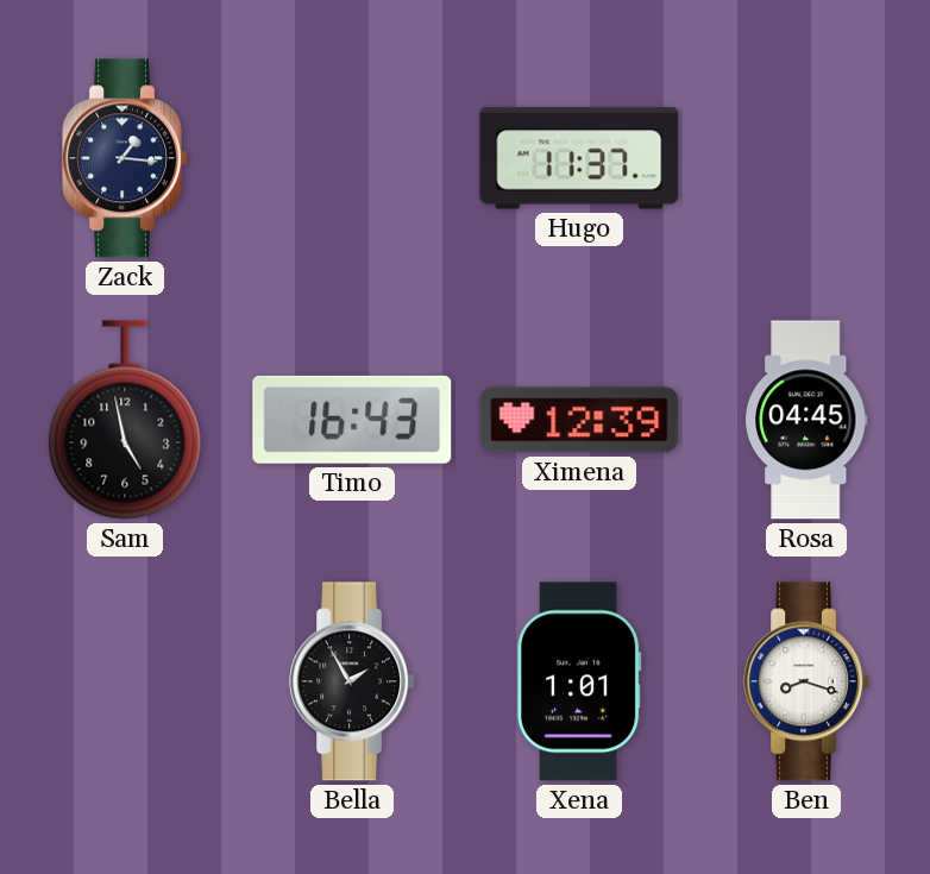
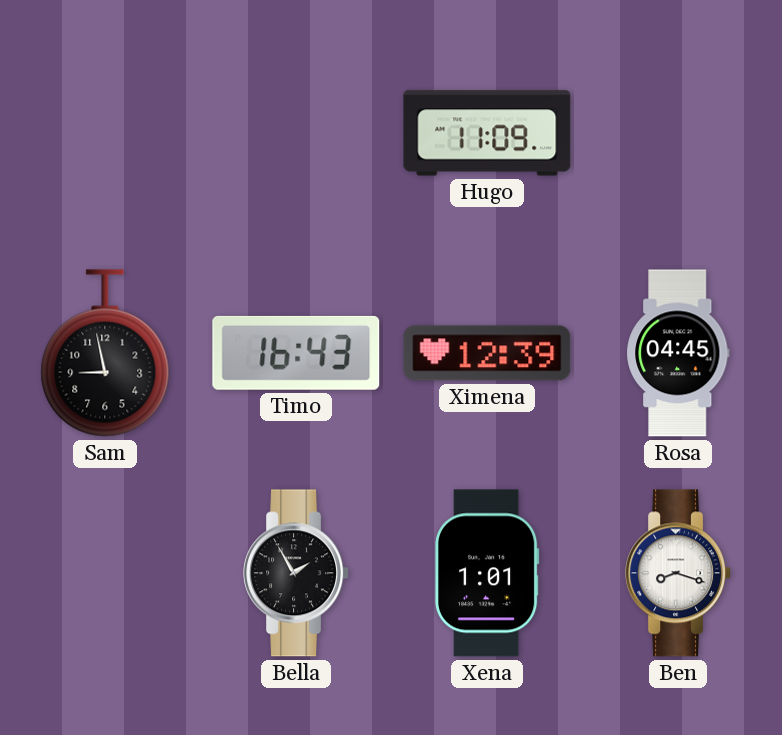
Zack: 1:16 -> none (125, 158)
Hugo: 11:37 -> 11:09 (487, 133)
Sam: 4:58 -> 8:58 (105, 353)
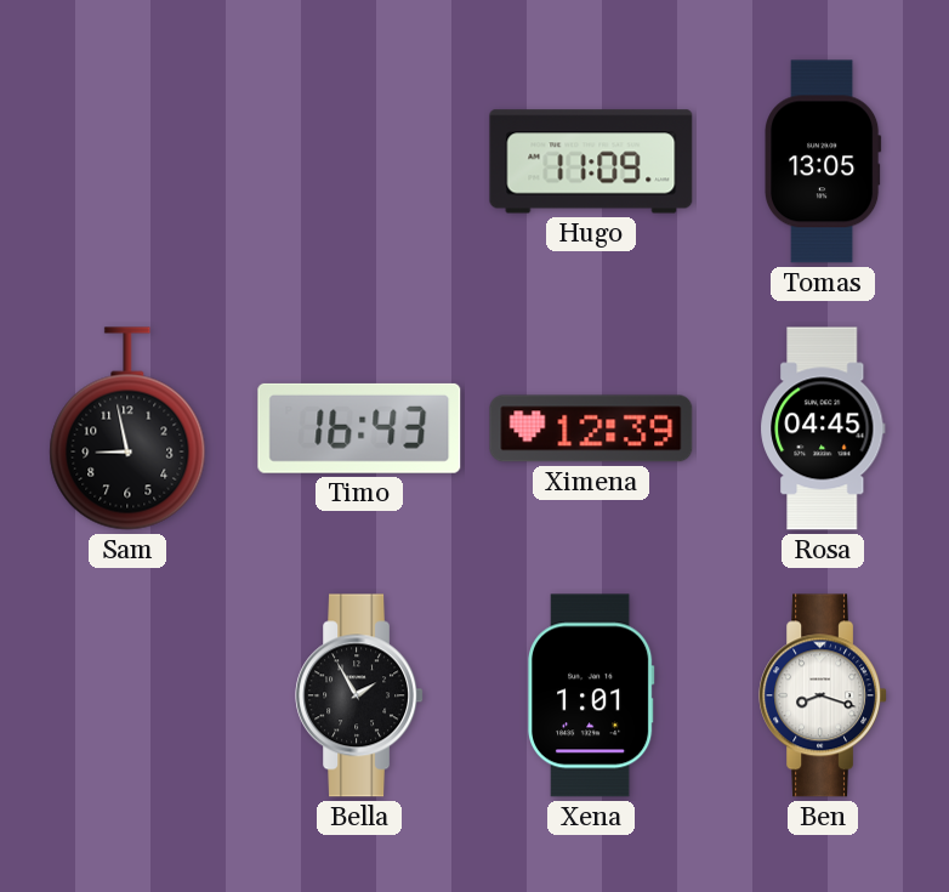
Tomas: none -> 13:05 (824, 161)
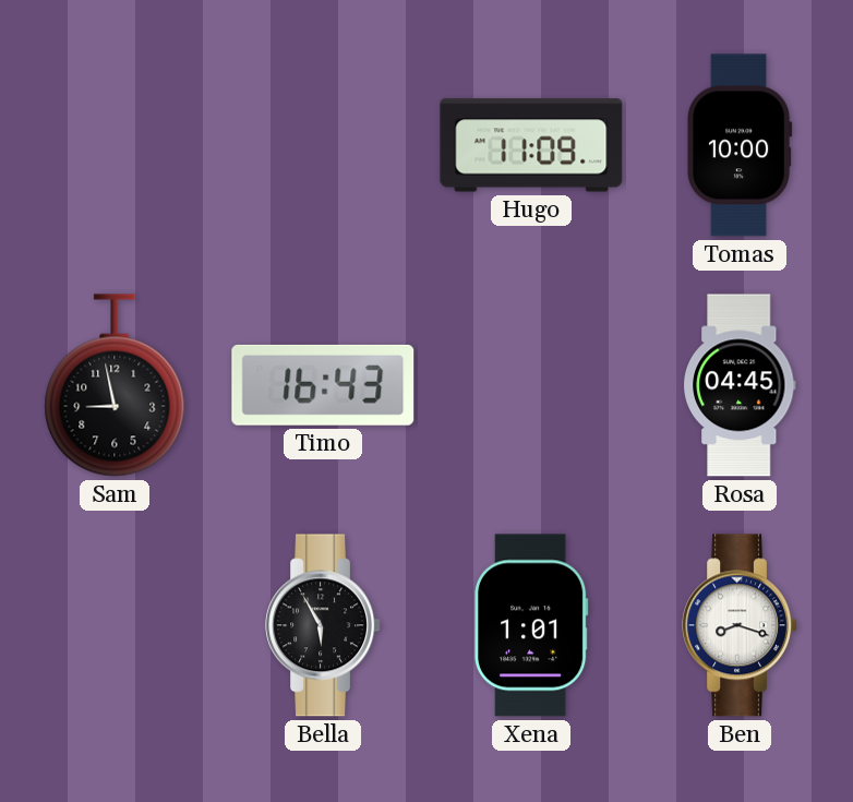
Tomas: 13:05 -> 10:00 (741, 145)
Ximena: 12:39 -> none (591, 428)
Bella: 1:55 -> 5:55 (323, 625)
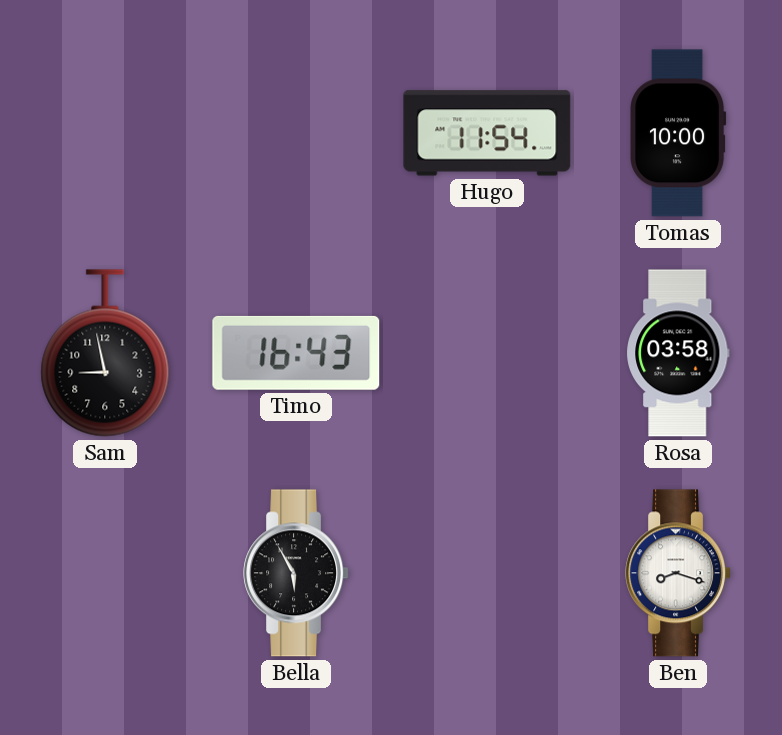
Hugo: 11:09 -> 11:54 (487, 133)
Rosa: 04:45 -> 03:58 (678, 353)
Xena: 1:01 -> none (532, 625)
